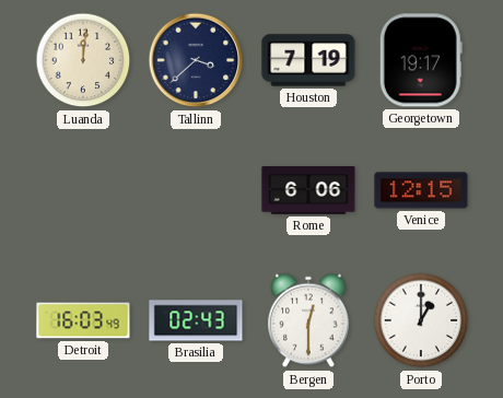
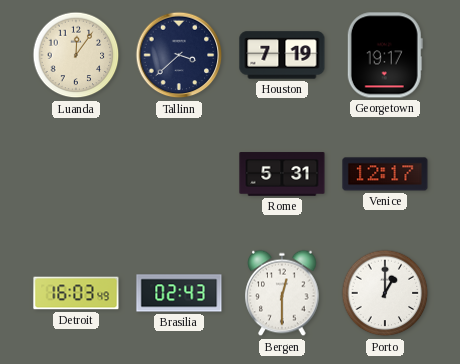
Luanda: 12:01 -> 12:06 (76, 55)
Rome: 6:06 -> 5:31 (282, 174)
Venice: 12:15 -> 12:17 (385, 174)
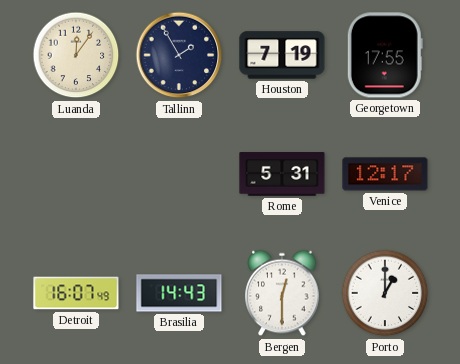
Tallinn: 3:38 -> 1:55 (179, 55)
Georgetown: 19:17 -> 17:55 (385, 55)
Detroit: 16:03 -> 16:07 (76, 293)
Brasilia: 02:43 -> 14:43 (179, 293)
